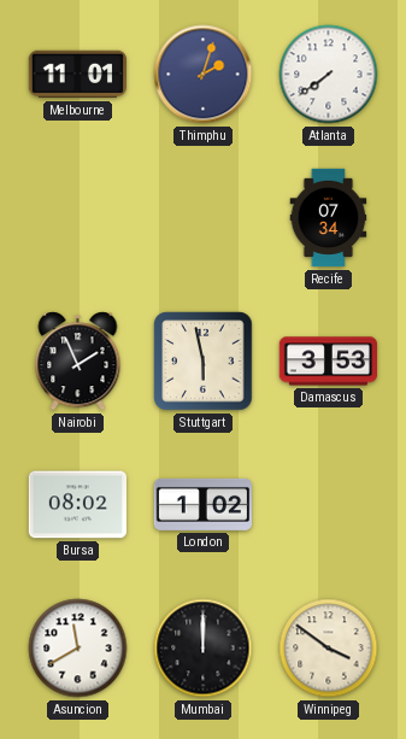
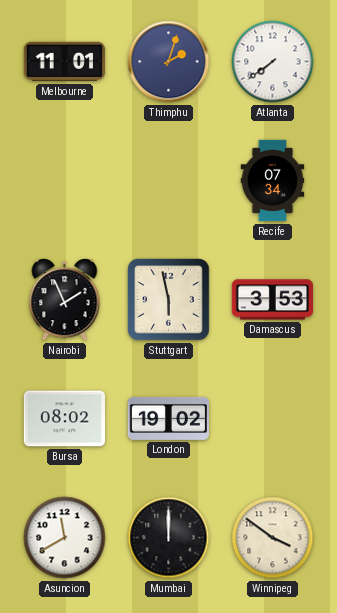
London: 1:02 -> 19:02 (168, 418)
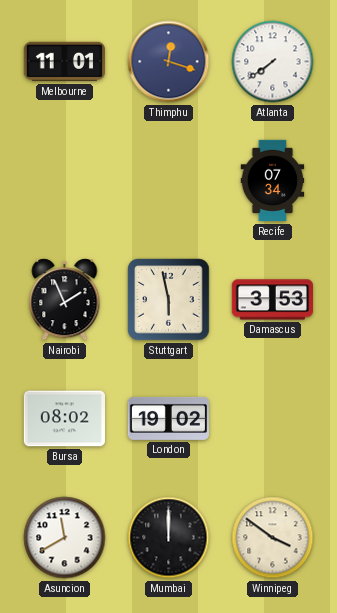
Thimphu: 2:03 -> 12:18 (169, 62)
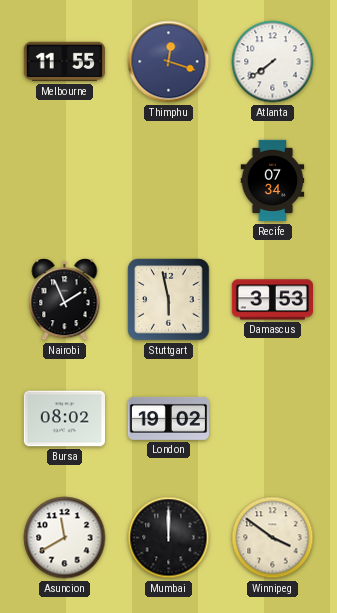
Melbourne: 11:01 -> 11:55 (64, 62)
